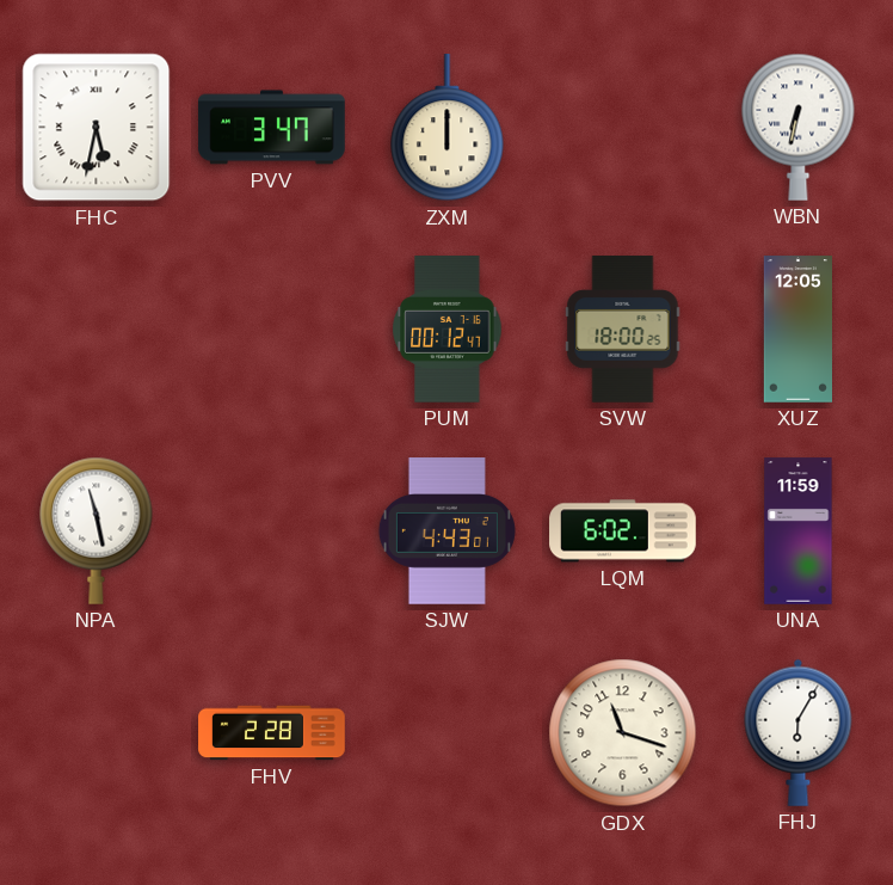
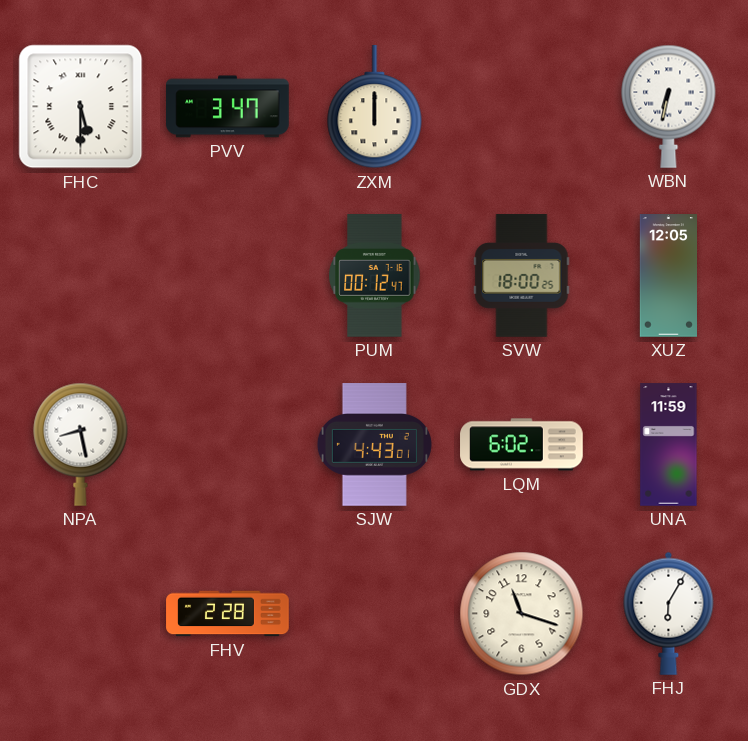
FHC: 5:32 -> 5:30 (81, 107)
NPA: 11:28 -> 8:28 (81, 444)
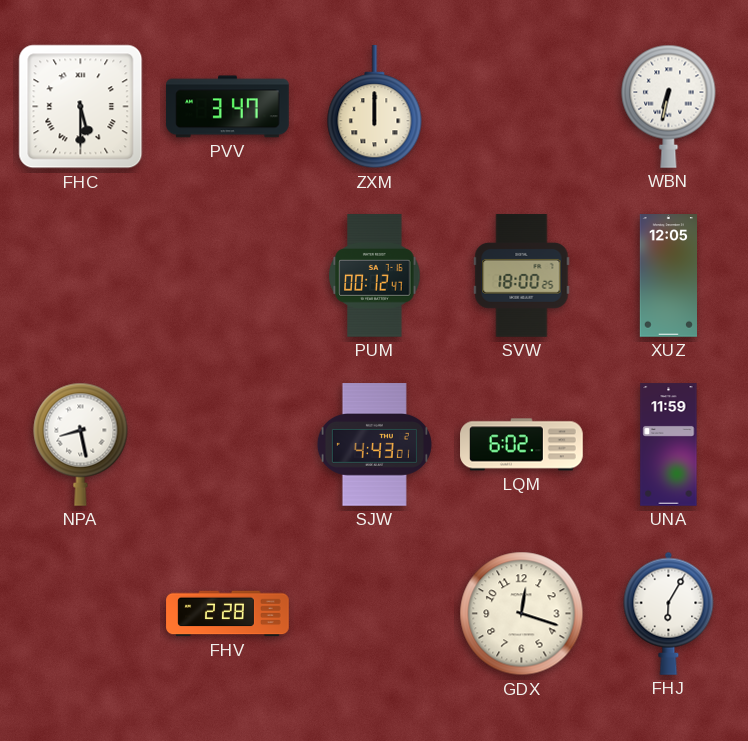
GDX: 11:18 -> 12:18 (522, 614)
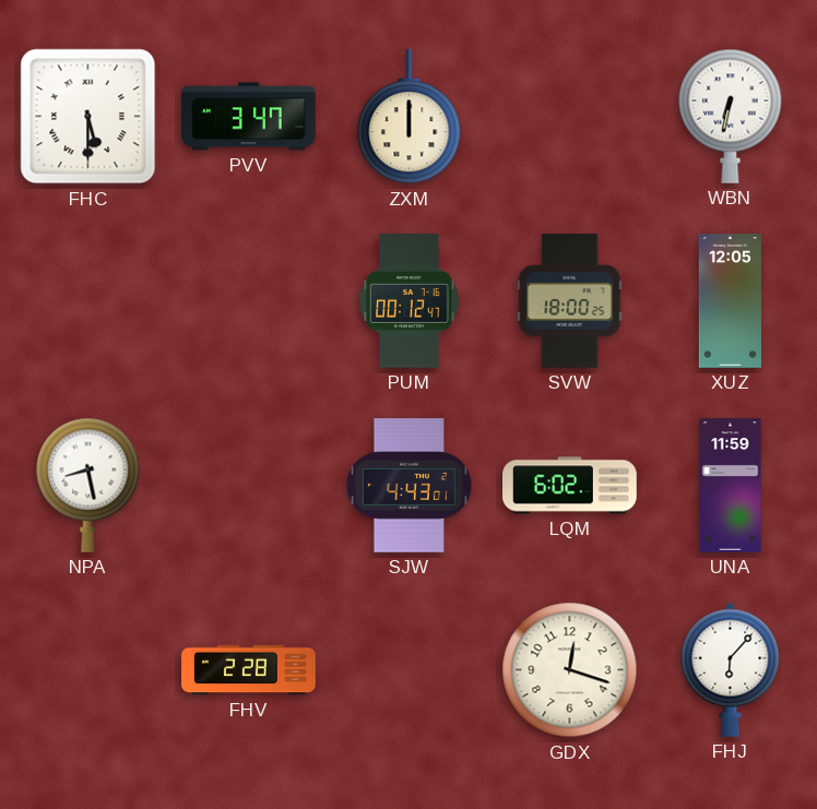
FHJ: 6:05 -> 6:07 (731, 669)
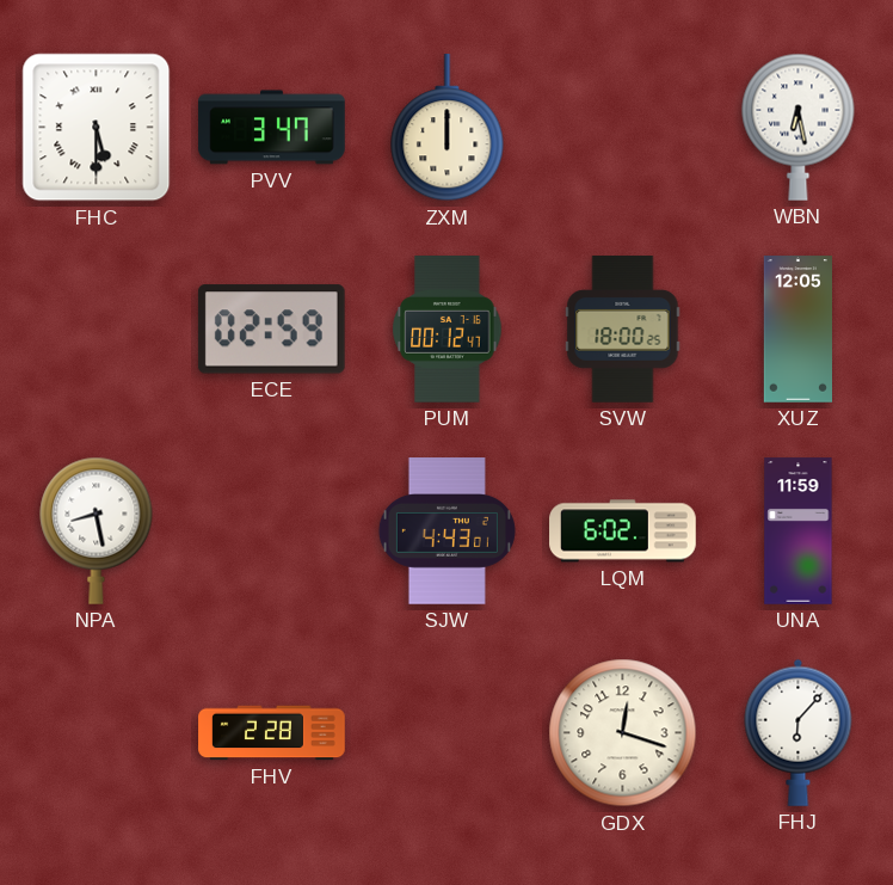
WBN: 6:32 -> 6:28 (799, 127)
ECE: none -> 02:59 (271, 330)
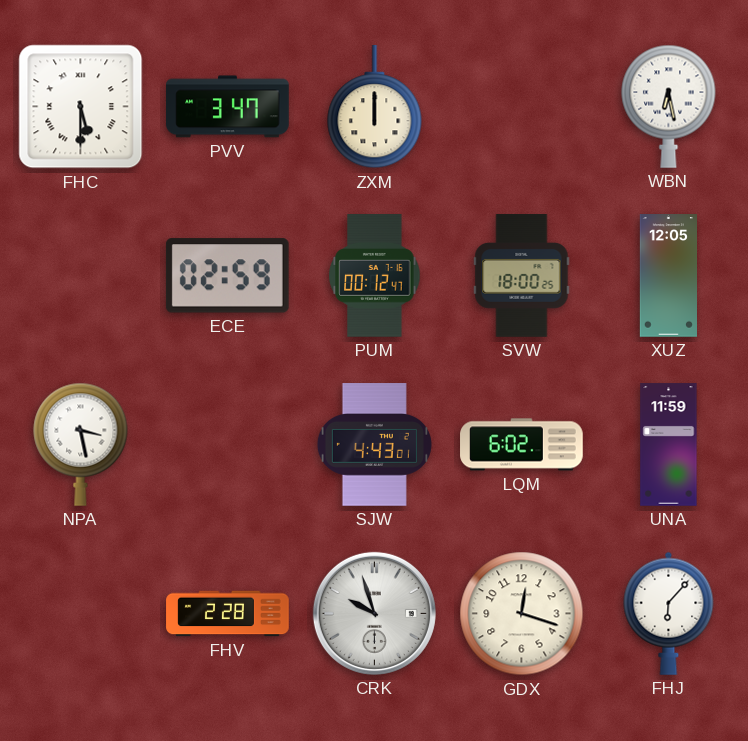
NPA: 8:28 -> 3:28 (81, 444)
CRK: none -> 9:57 (374, 613)
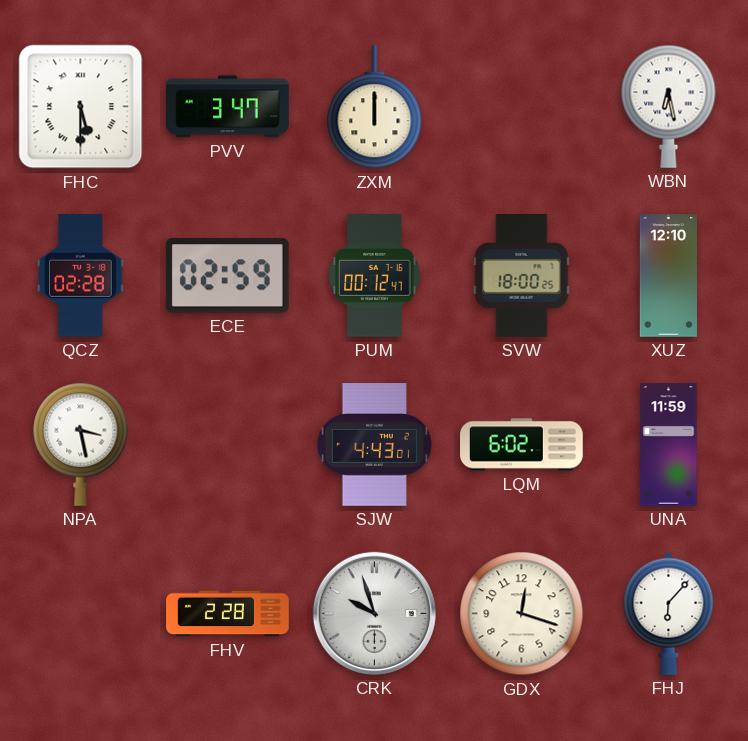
QCZ: none -> 02:28 (81, 276)
XUZ: 12:05 -> 12:10 (668, 276)
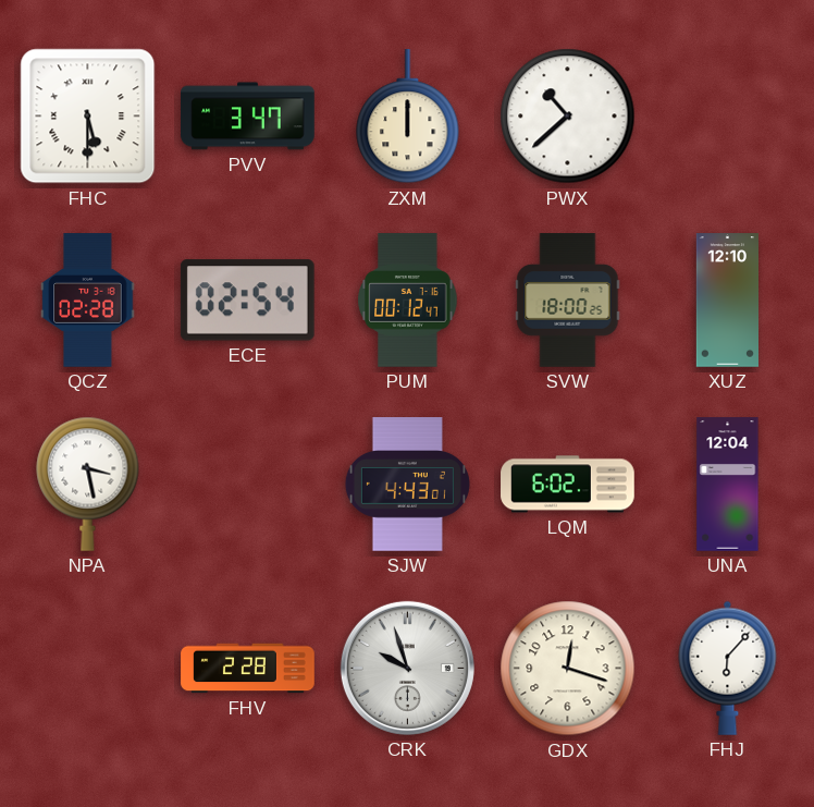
PWX: none -> 10:38 (568, 117)
WBN: 6:28 -> none (669, 106)
ECE: 02:59 -> 02:54 (247, 301)
UNA: 11:59 -> 12:04 (728, 485)
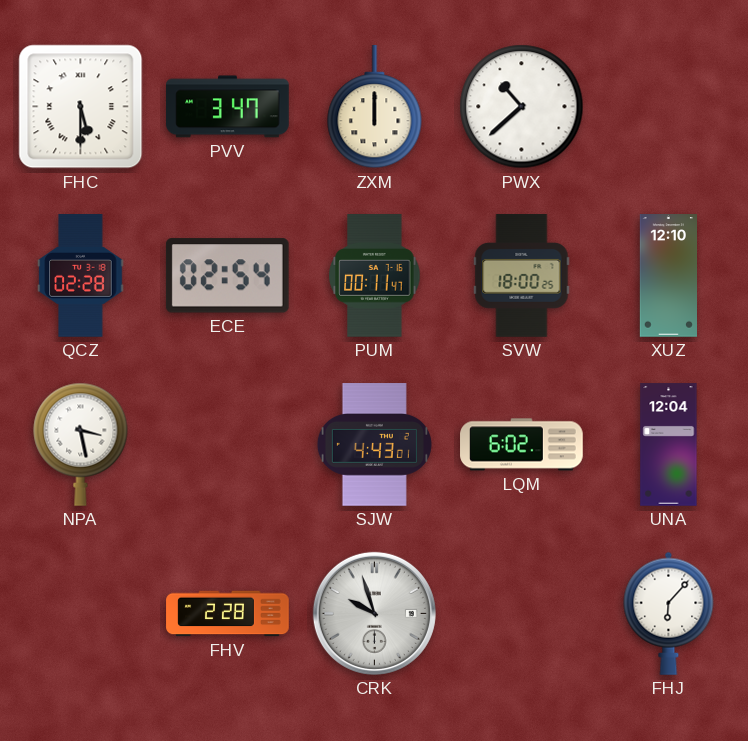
PUM: 00:12 -> 00:11 (375, 276)
GDX: 12:18 -> none (568, 669)
